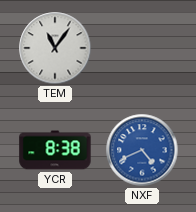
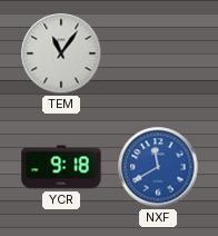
YCR: 8:38 -> 9:18 (61, 167)
NXF: 4:41 -> 11:40 (158, 167)
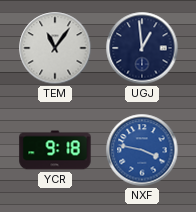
UGJ: none -> 12:59 (142, 48)
NXF: 11:40 -> 3:47 (142, 150)
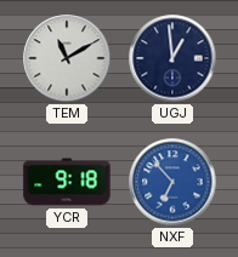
TEM: 11:06 -> 11:10 (67, 58)
NXF: 3:47 -> 6:53 (172, 182)
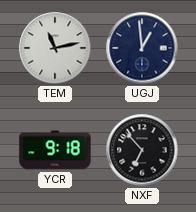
TEM: 11:10 -> 11:13 (55, 48)
NXF dial: blue -> black (142, 150)
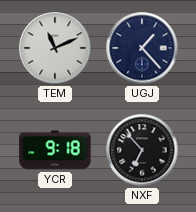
TEM: 11:13 -> 11:11 (55, 48)
UGJ: 12:59 -> 1:23 (142, 48)
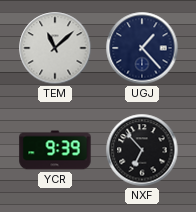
TEM: 11:11 -> 11:08 (55, 48)
YCR: 9:18 -> 9:39 (55, 150)
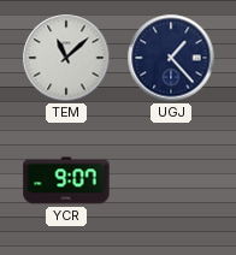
YCR: 9:39 -> 9:07 (66, 180)
NXF: 6:53 -> none (142, 150)
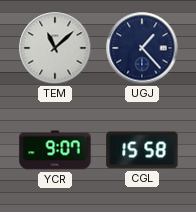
CGL: none -> 15:58 (142, 150)
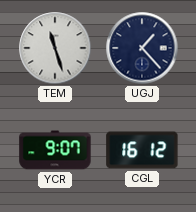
TEM: 11:08 -> 11:27 (55, 48)
CGL: 15:58 -> 16:12 (142, 150)
